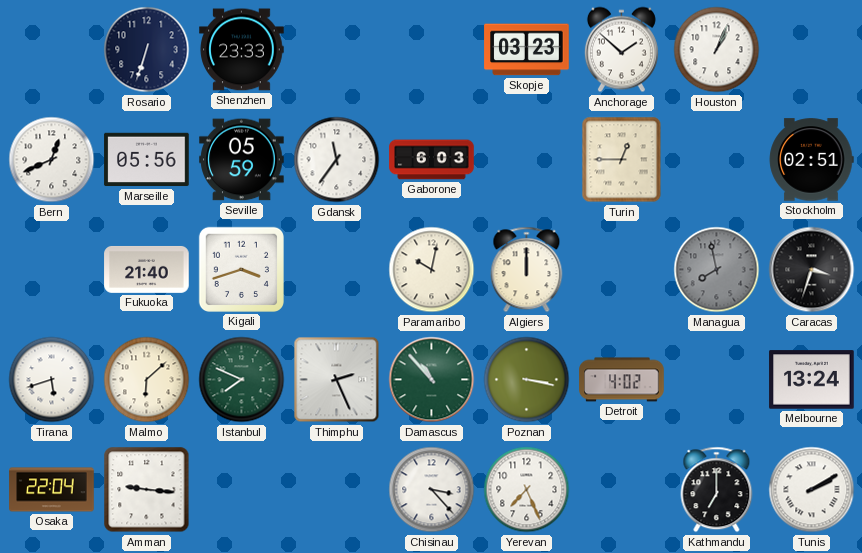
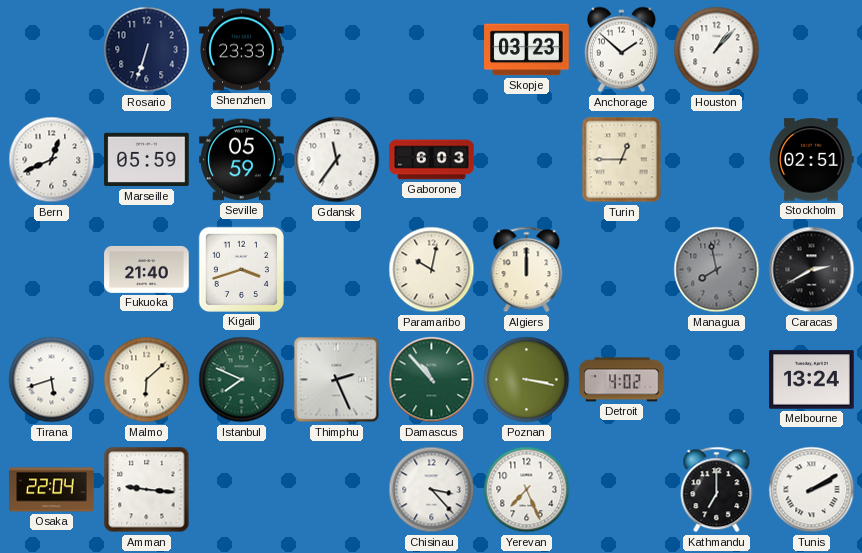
Houston: 1:04 -> 1:07 (717, 50)
Marseille: 05:56 -> 05:59 (147, 160)
Caracas: 3:33 -> 2:40 (812, 270)
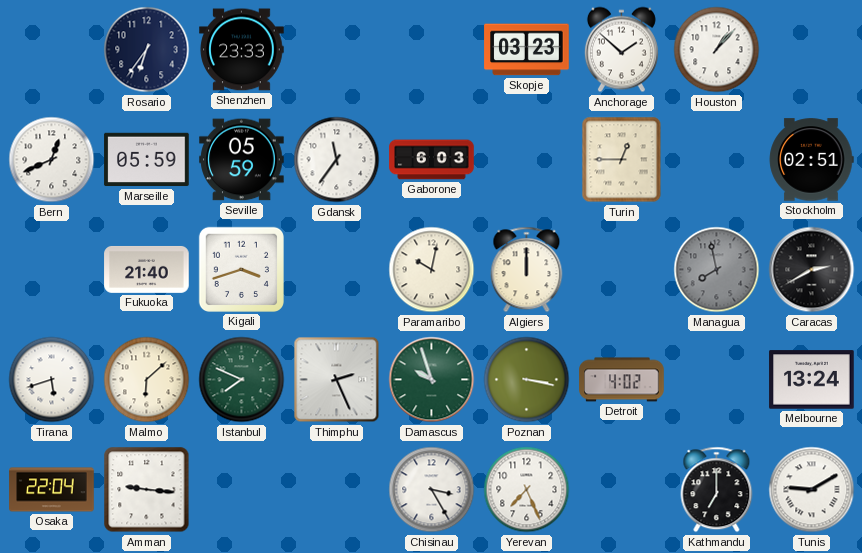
Rosario: 6:33 -> 6:36 (147, 50)
Damascus: 10:53 -> 9:57 (432, 380)
Chisinau: 3:23 -> 3:25 (432, 490)
Tunis: 2:10 -> 9:10 (812, 490)
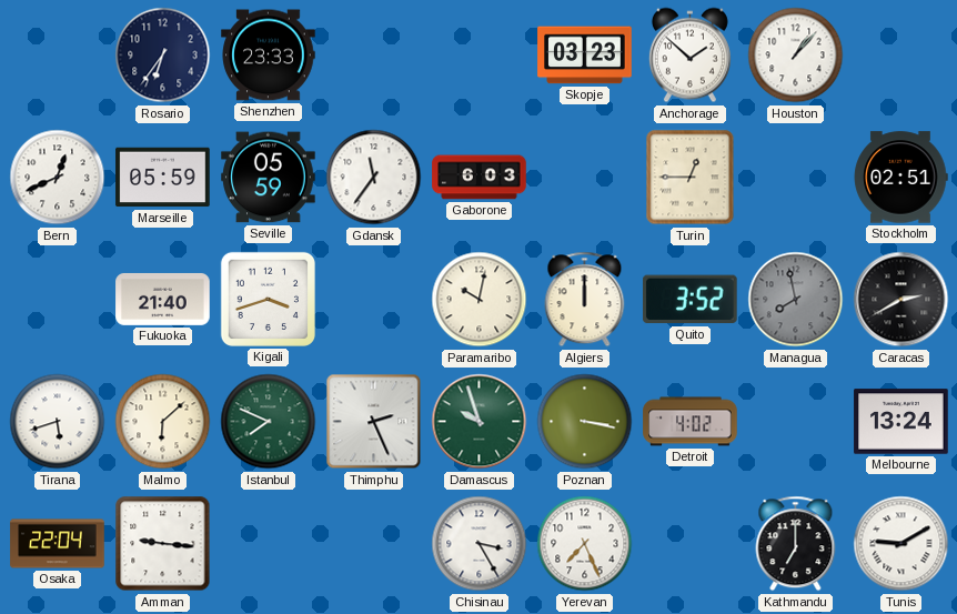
Quito: none -> 3:52 (689, 300)
